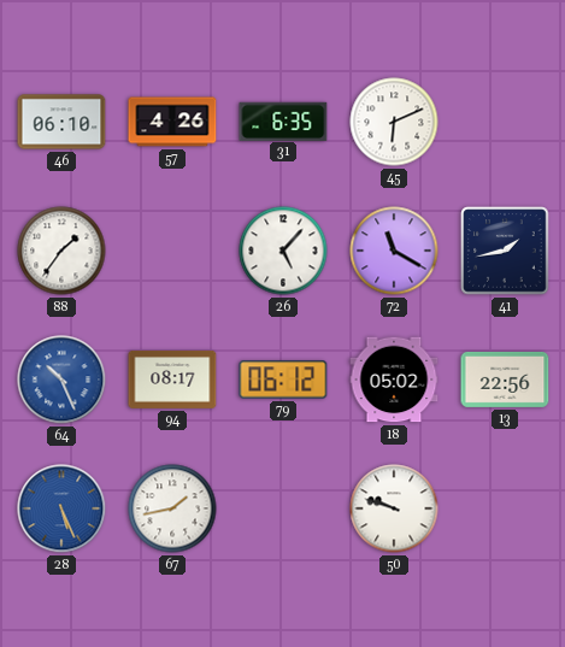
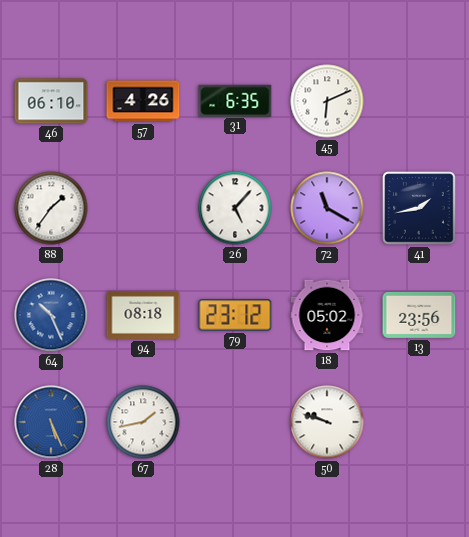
94: 08:17 -> 08:18 (143, 315)
79: 06:12 -> 23:12 (235, 315)
13: 22:56 -> 23:56 (419, 315)
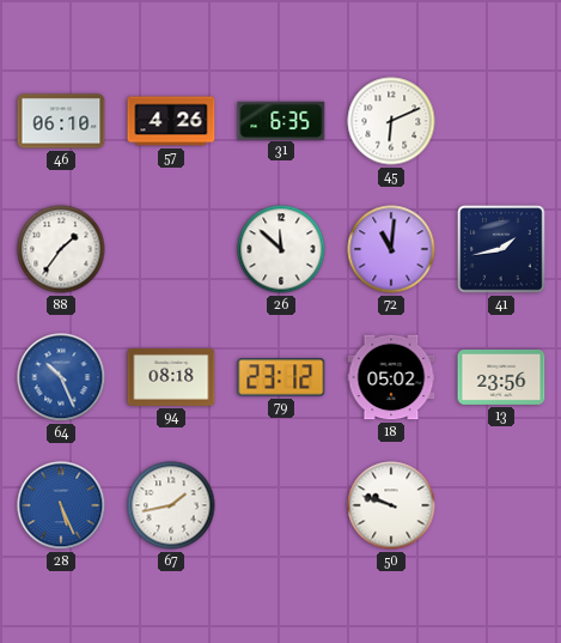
26: 5:07 -> 11:52 (281, 249)
72: 11:20 -> 11:01 (391, 249)
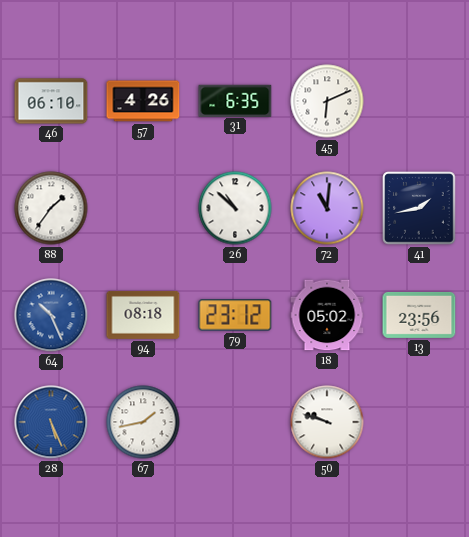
26: 11:52 -> 10:52 (235, 208)
